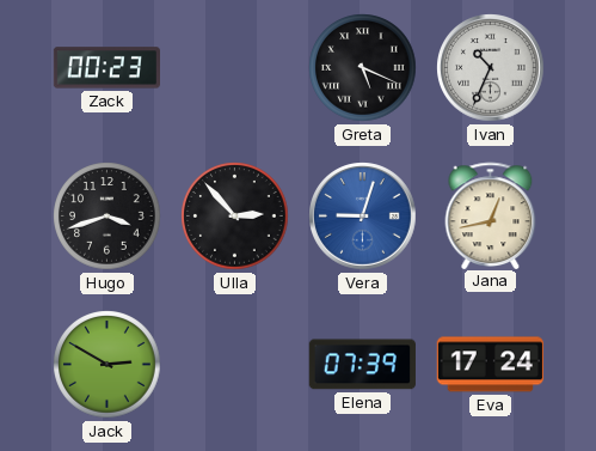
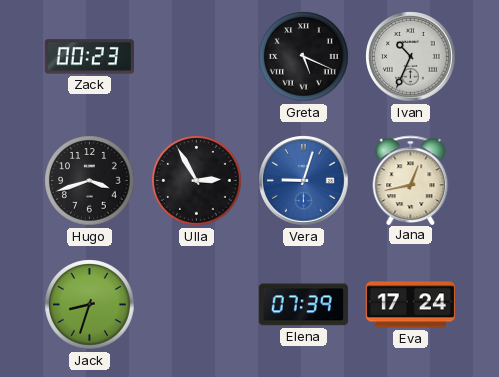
Ulla: 2:53 -> 2:55 (197, 181)
Jack: 2:50 -> 8:33 (90, 305)
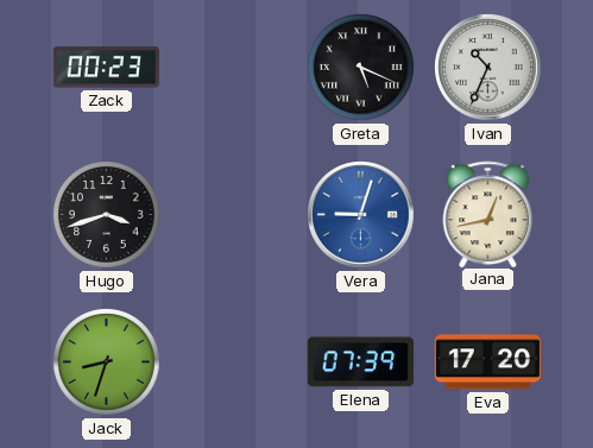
Ulla: 2:55 -> none (197, 181)
Eva: 17:24 -> 17:20 (487, 362)
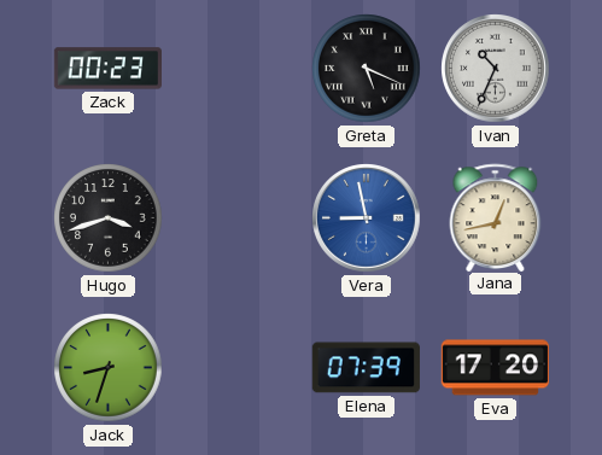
Vera: 9:03 -> 8:58 (367, 218)
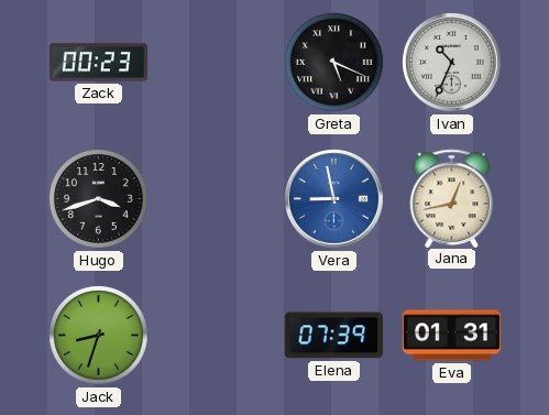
Eva: 17:20 -> 01:31 (451, 336)
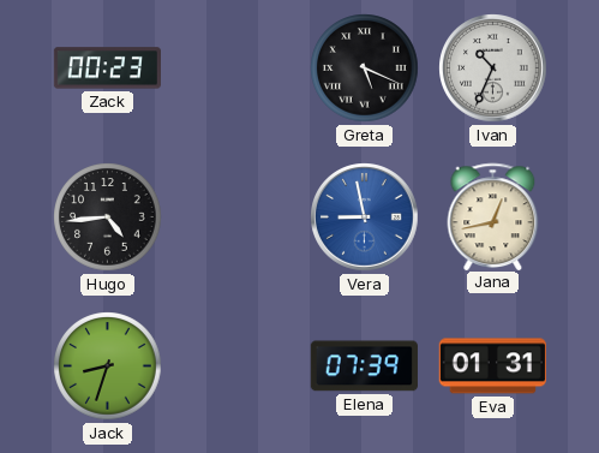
Hugo: 3:42 -> 4:44 (108, 217)
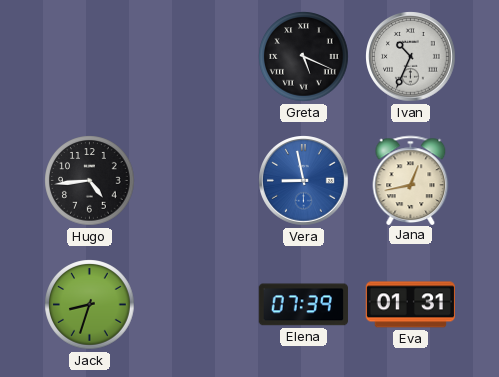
Zack: 00:23 -> none (107, 68)
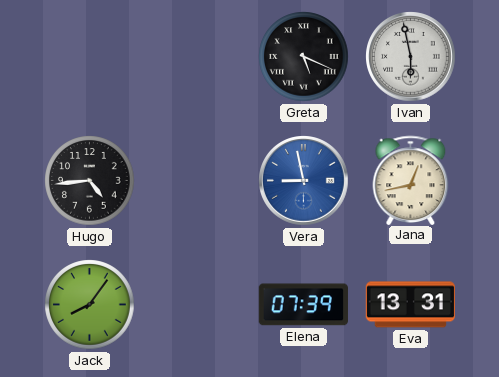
Ivan: 10:34 -> 5:58 (411, 57)
Jack: 8:33 -> 8:06 (90, 305)
Eva: 01:31 -> 13:31 (410, 305)
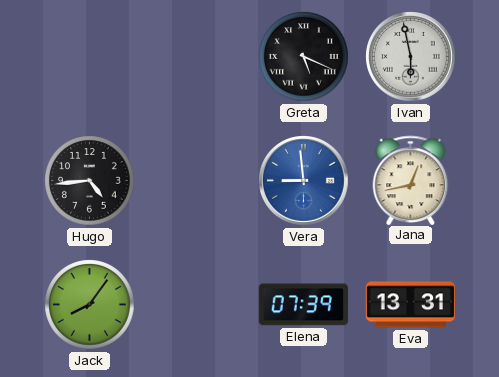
Vera: 8:58 -> 8:59 (304, 181)
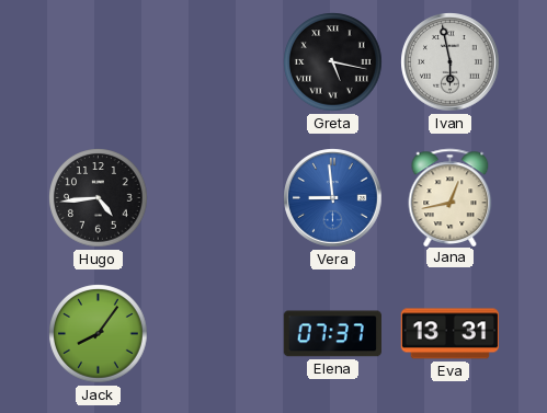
Greta: 5:19 -> 5:17 (333, 62)
Elena: 07:39 -> 07:37 (332, 334)
